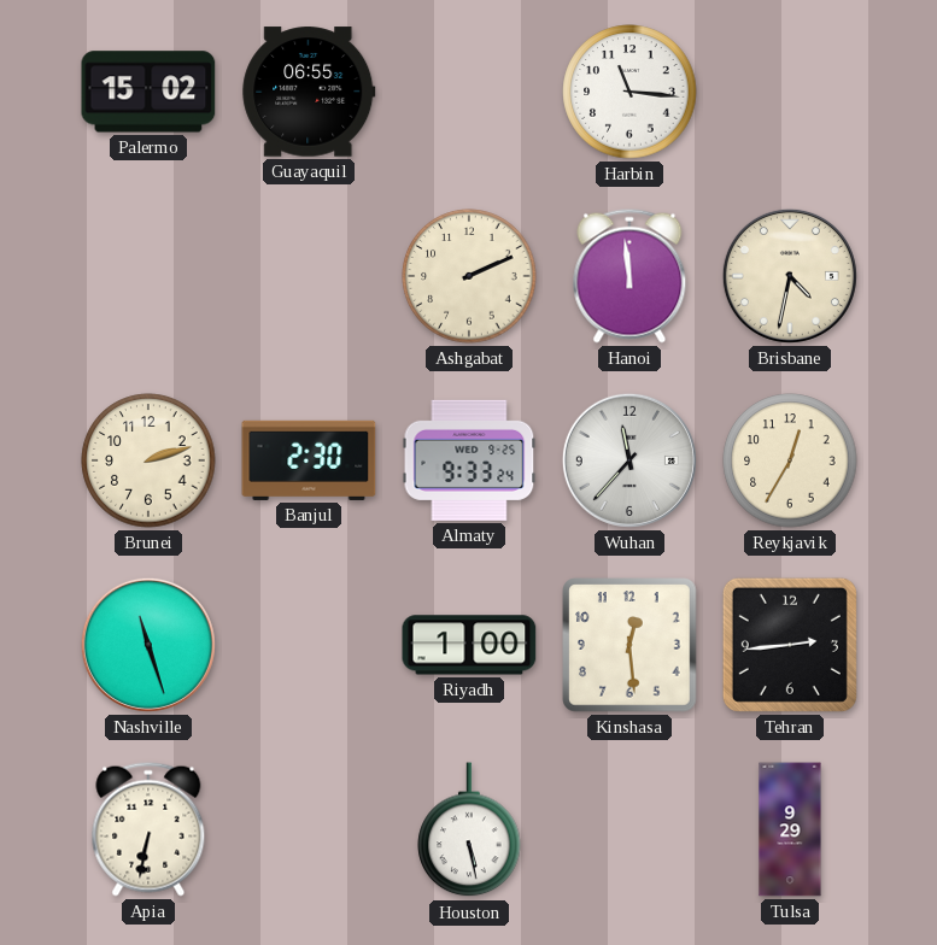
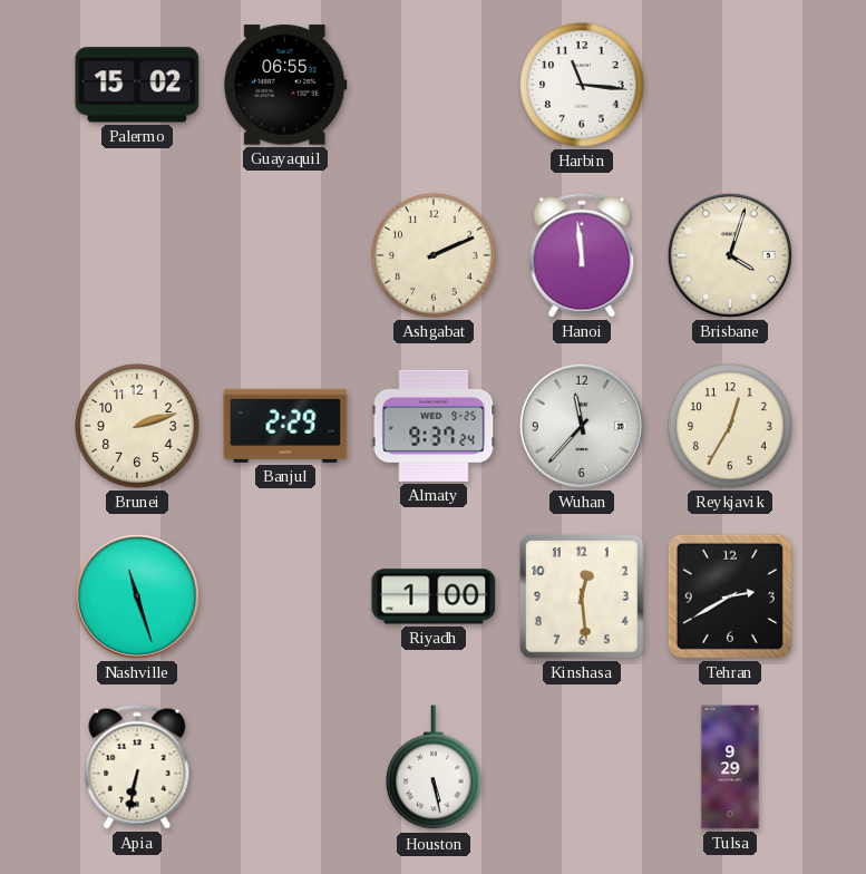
Brisbane: 4:32 -> 4:03 (730, 255)
Banjul: 2:30 -> 2:29 (285, 426)
Almaty: 9:33 -> 9:37 (434, 426)
Tehran: 2:44 -> 2:40 (730, 596)
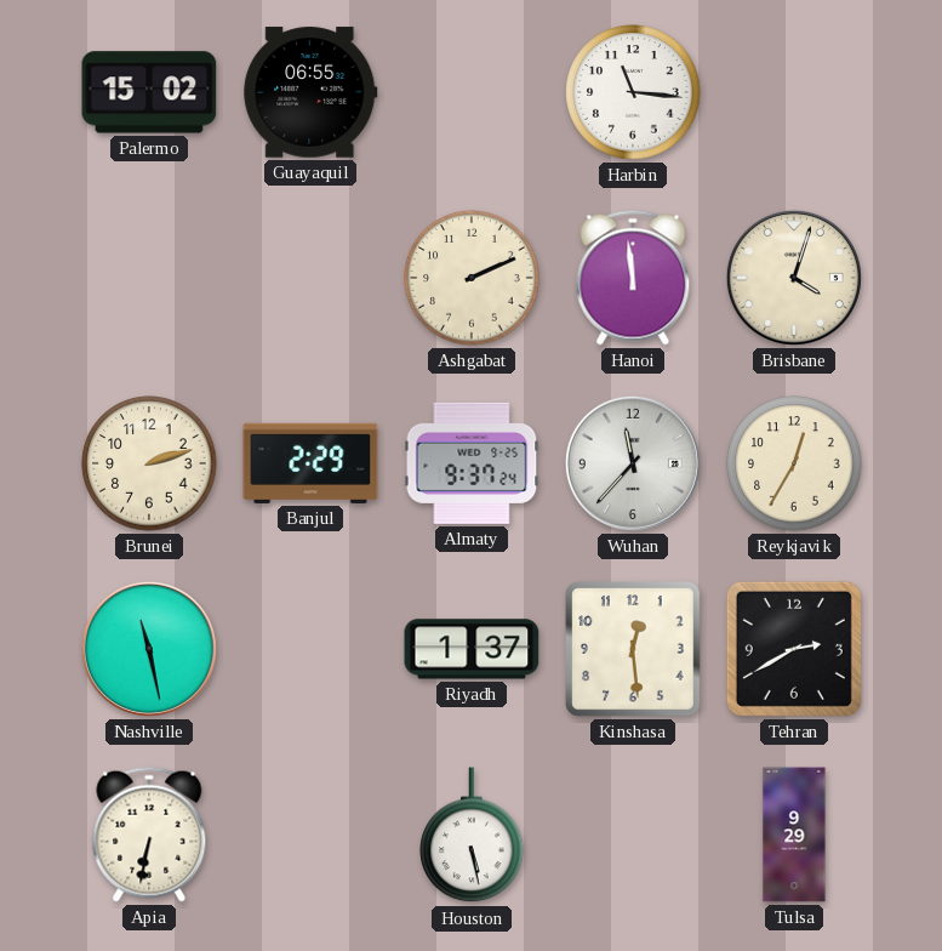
Nashville: 11:27 -> 11:28 (149, 649)
Riyadh: 1:00 -> 1:37 (472, 649)
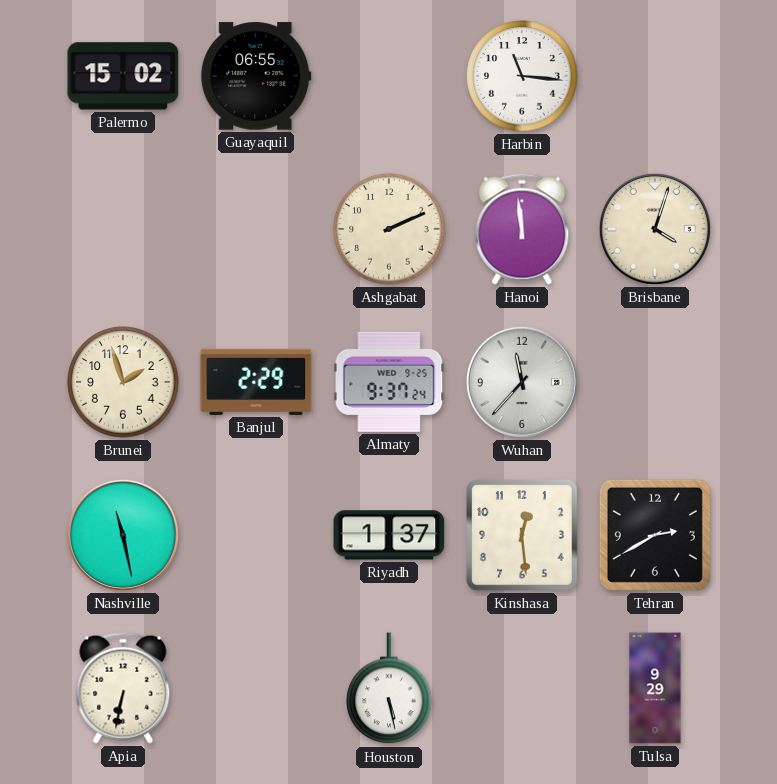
Brunei: 2:12 -> 1:57 (123, 382)
Reykjavik: 12:35 -> none (794, 463)
